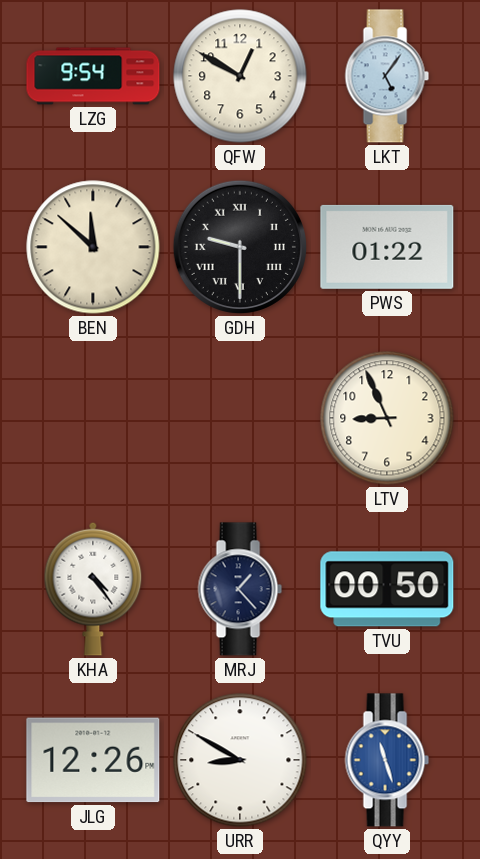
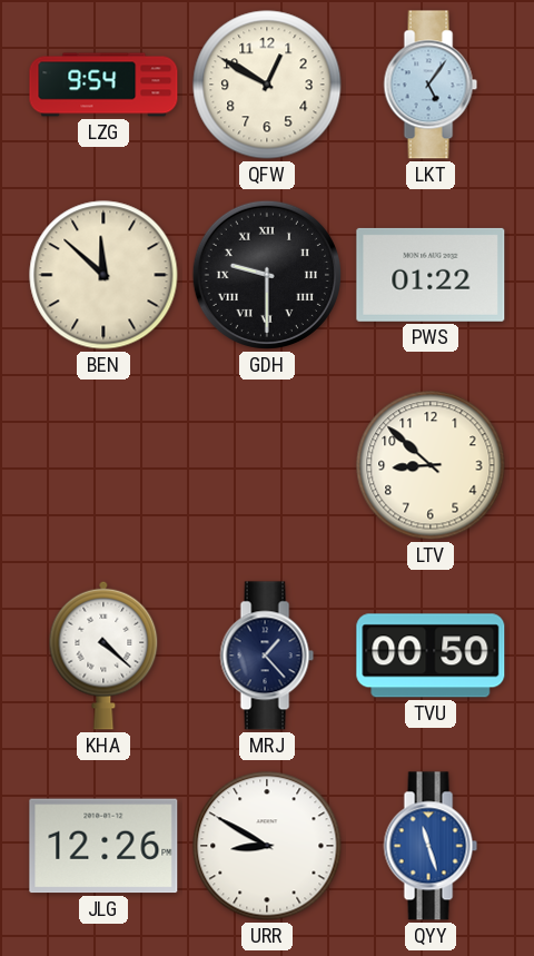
LTV: 8:56 -> 8:52 (431, 465)
KHA: 4:24 -> 4:22 (103, 656)
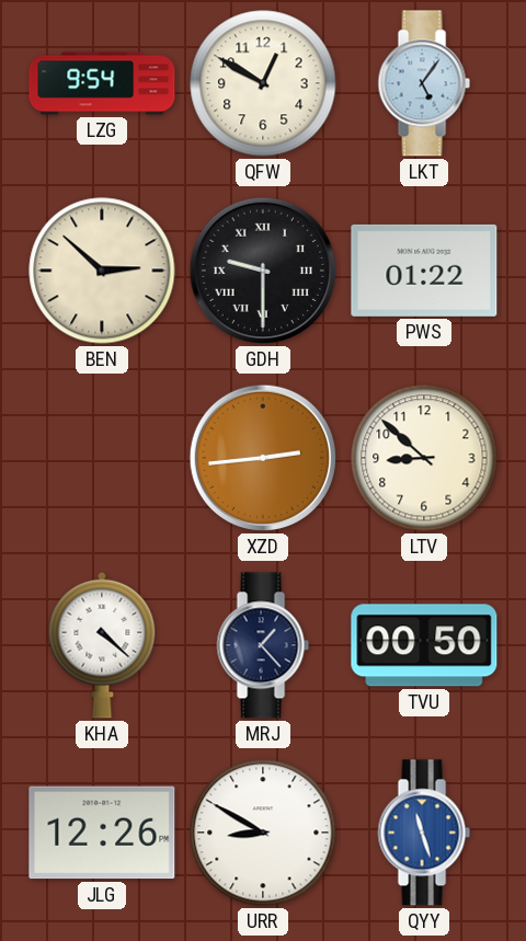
BEN: 11:52 -> 2:52 (102, 271)
XZD: none -> 2:44 (263, 458)
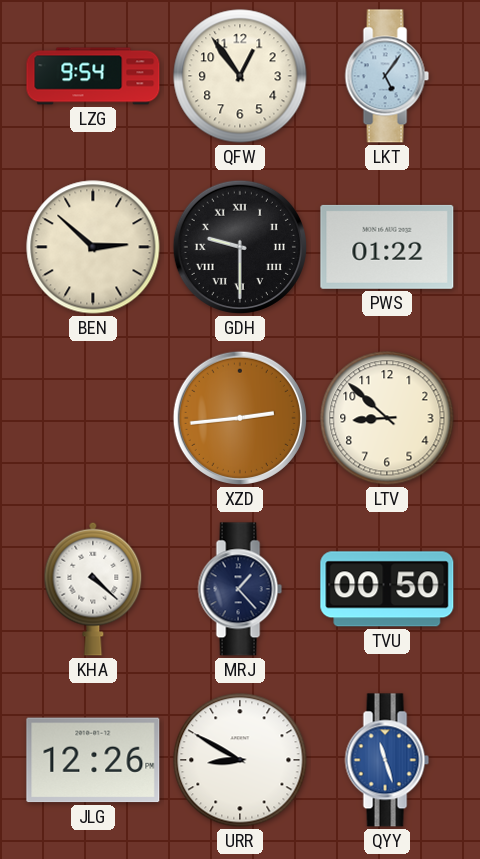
QFW: 12:50 -> 12:54 (240, 76)
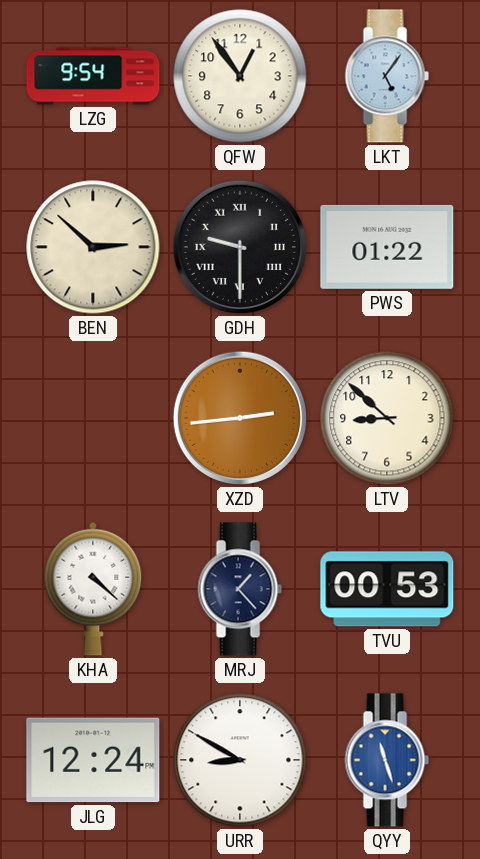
TVU: 00:50 -> 00:53 (387, 589)
JLG: 12:26 -> 12:24 (93, 760)
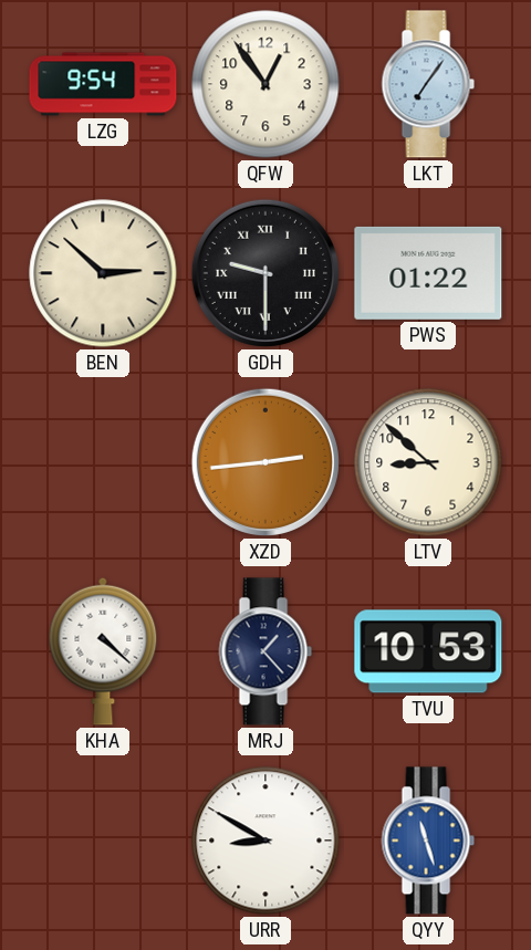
LKT: 5:06 -> 7:06 (428, 84)
TVU: 00:53 -> 10:53 (428, 651)
JLG: 12:24 -> none (93, 760)
